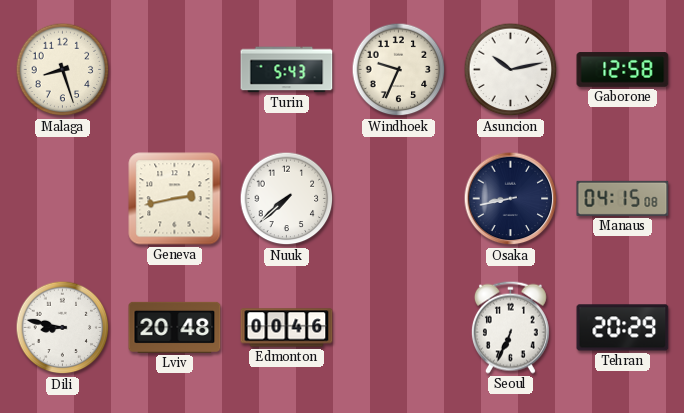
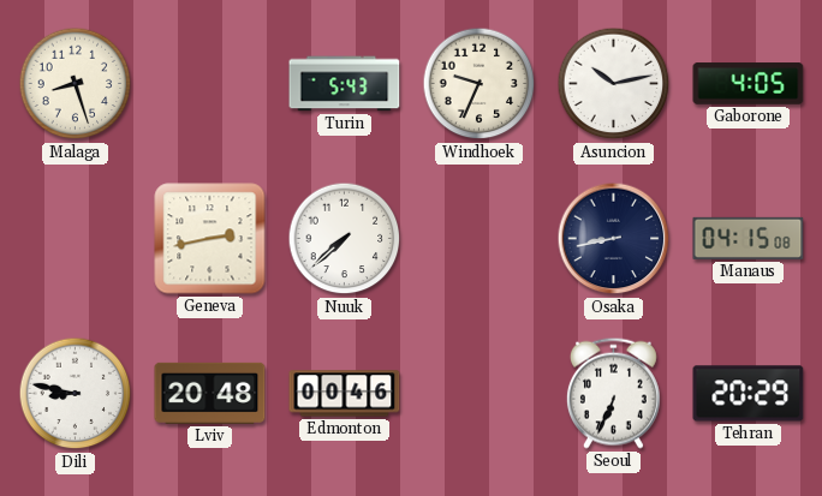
Gaborone: 12:58 -> 4:05 (749, 84)
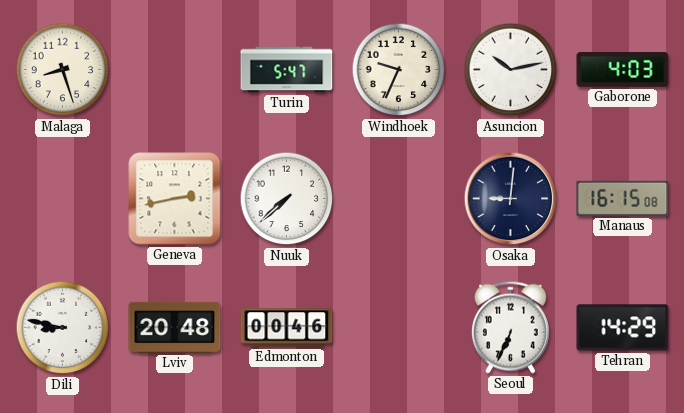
Turin: 5:43 -> 5:47 (287, 70)
Gaborone: 4:05 -> 4:03 (623, 70)
Osaka: 8:43 -> 9:01 (511, 199)
Manaus: 04:15 -> 16:15 (623, 198)
Tehran: 20:29 -> 14:29 (623, 328)
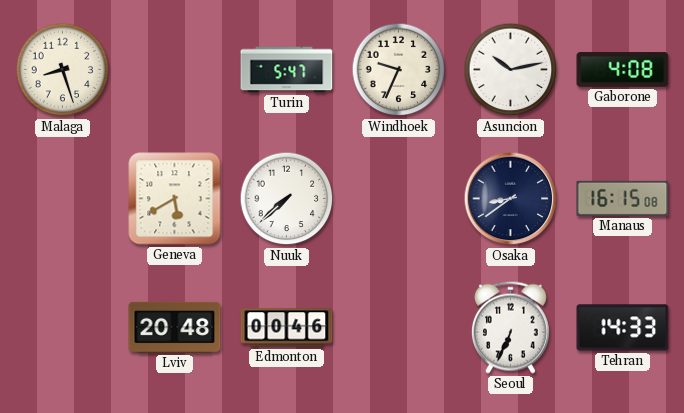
Gaborone: 4:03 -> 4:08 (623, 70)
Geneva: 2:43 -> 5:40 (175, 199)
Osaka: 9:01 -> 8:39 (511, 199)
Dili: 8:47 -> none (63, 328)
Tehran: 14:29 -> 14:33 (623, 328)
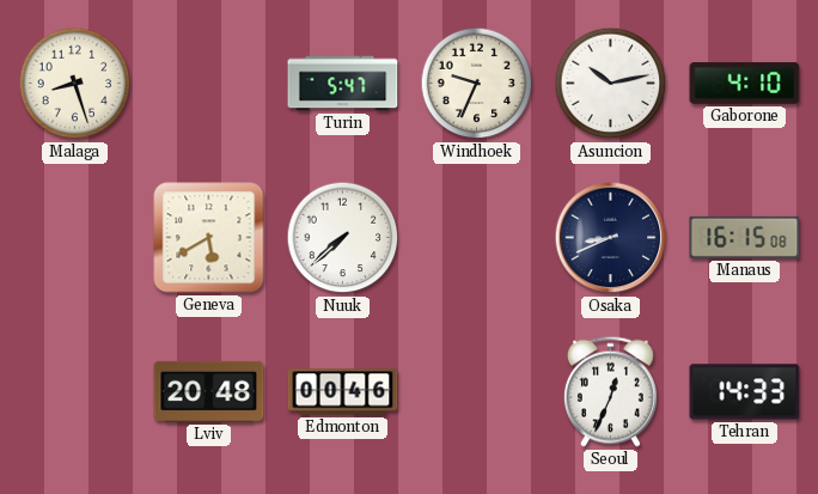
Gaborone: 4:08 -> 4:10 (745, 84)
Osaka: 8:39 -> 8:41 (611, 238)
Seoul: 6:34 -> 12:34 (610, 391)
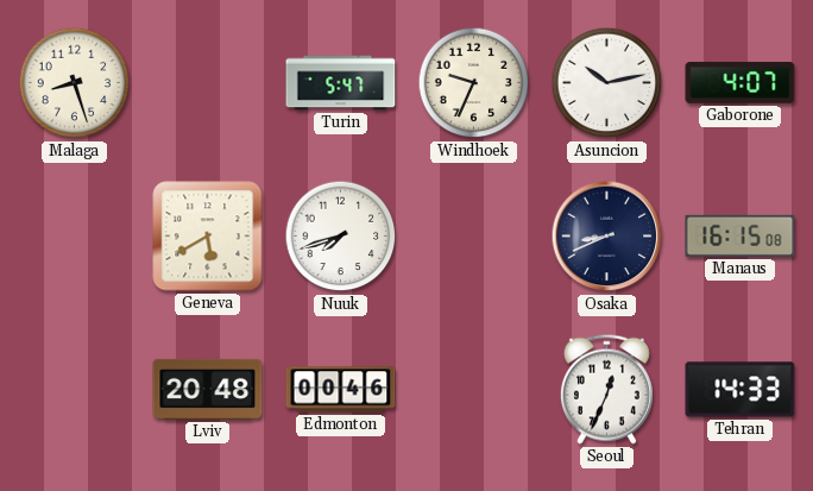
Gaborone: 4:10 -> 4:07 (740, 83)
Nuuk: 7:38 -> 7:42 (341, 237)
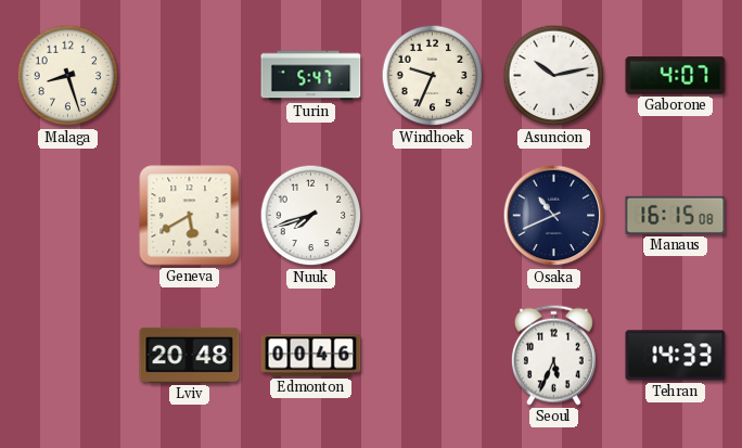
Osaka: 8:41 -> 10:41 (554, 216)
Seoul: 12:34 -> 5:34 (553, 355)
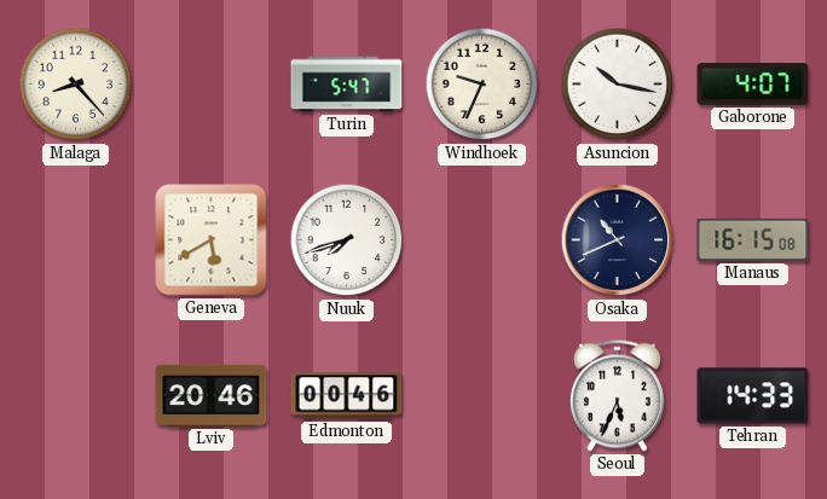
Malaga: 8:27 -> 8:23 (76, 85)
Asuncion: 10:13 -> 10:17 (618, 85)
Lviv: 20:48 -> 20:46 (212, 395)
